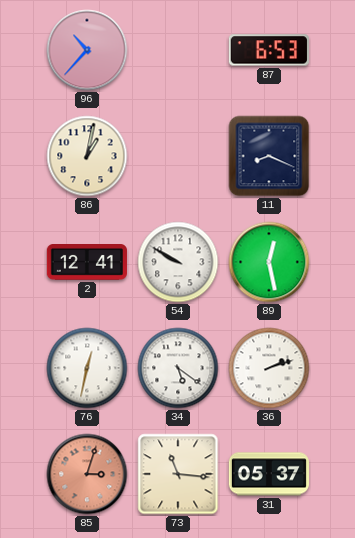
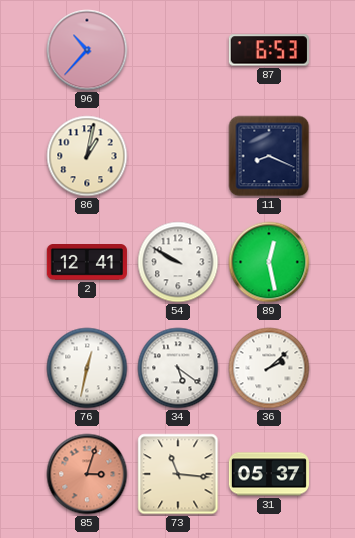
36: 2:12 -> 2:08 (269, 368)
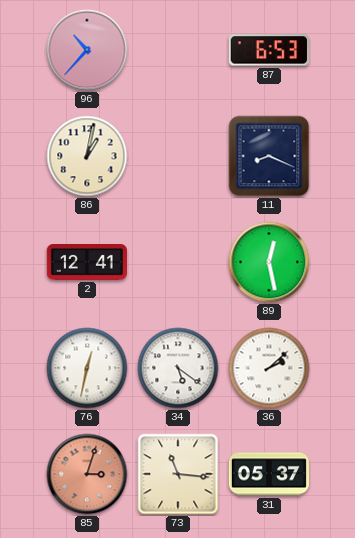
54: 9:50 -> none (178, 262)
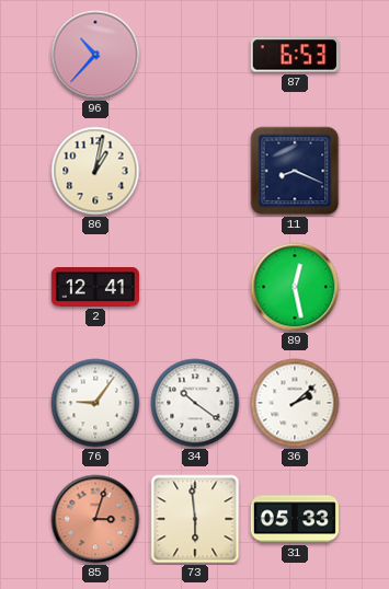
76: 12:32 -> 9:06 (95, 403)
34: 5:21 -> 10:21 (195, 403)
73: 11:16 -> 5:59 (195, 519)
31: 05:37 -> 05:33 (295, 519)
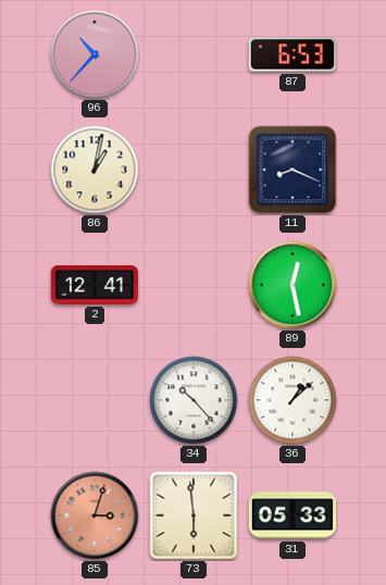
76: 9:06 -> none (95, 403)
34: 10:21 -> 10:23 (194, 400)
36: 2:08 -> 1:08 (292, 400)
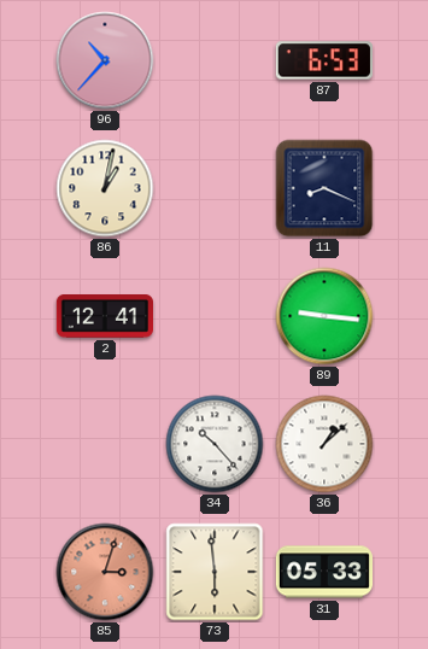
89: 12:28 -> 9:16 (324, 316)
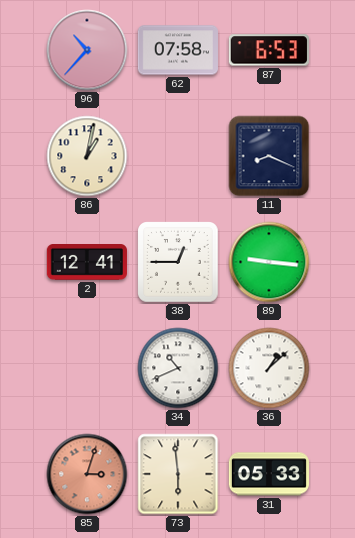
62: none -> 07:58 (178, 50)
38: none -> 12:45 (179, 263)
34: 10:23 -> 10:41 (178, 368)
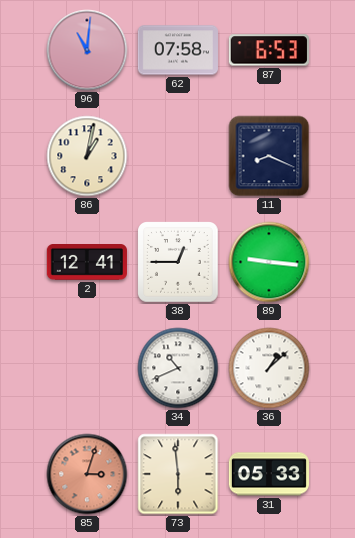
96: 10:37 -> 11:01 (87, 50)
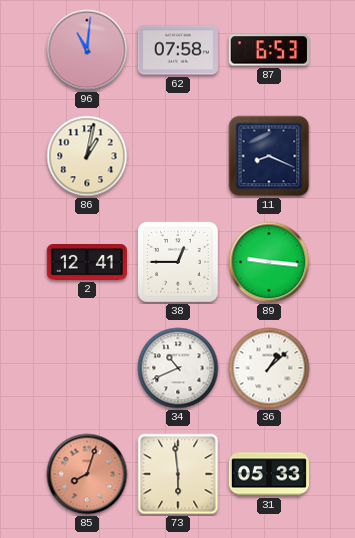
85: 3:03 -> 8:03 (87, 474)
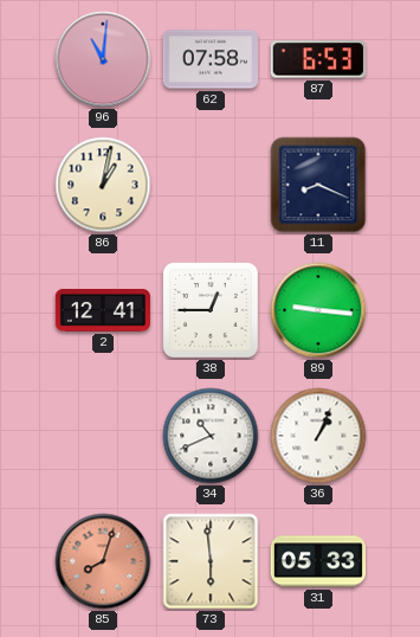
36: 1:08 -> 1:04 (318, 436)
